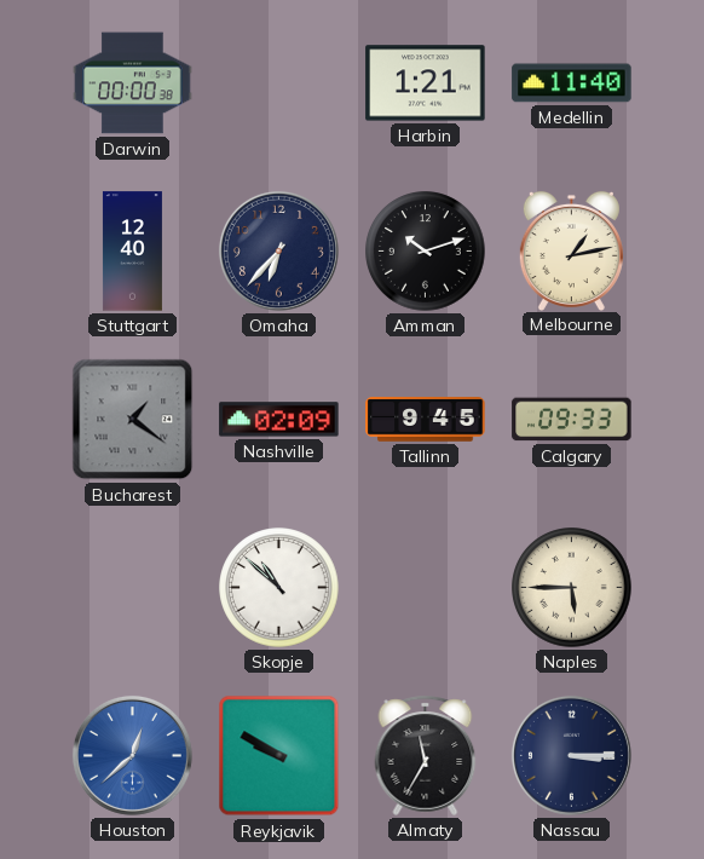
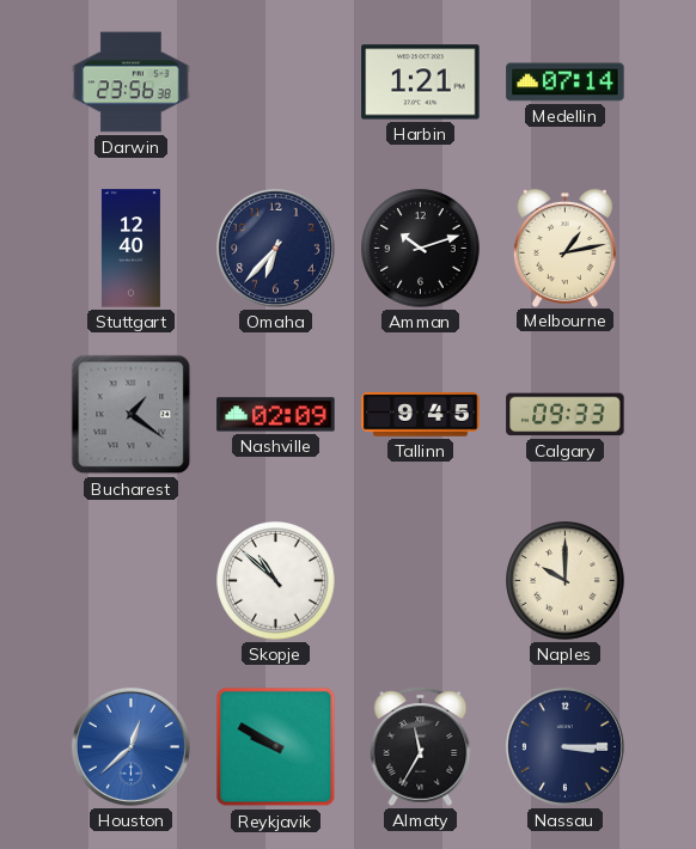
Darwin: 00:00 -> 23:56 (132, 83)
Medellin: 11:40 -> 07:14 (566, 83)
Naples: 5:45 -> 10:00 (566, 581)
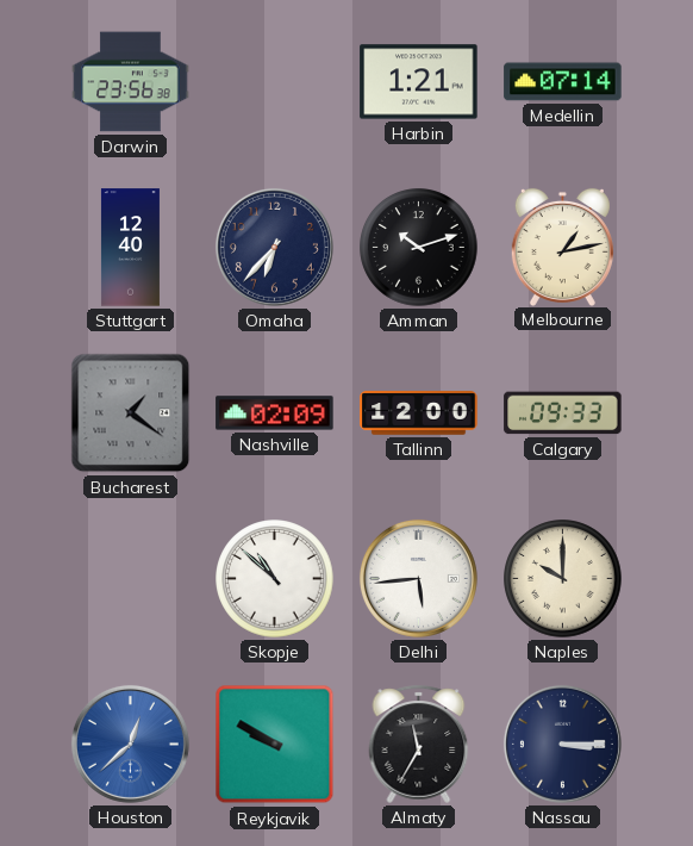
Tallinn: 9:45 -> 12:00 (419, 413)
Delhi: none -> 5:44 (418, 578)
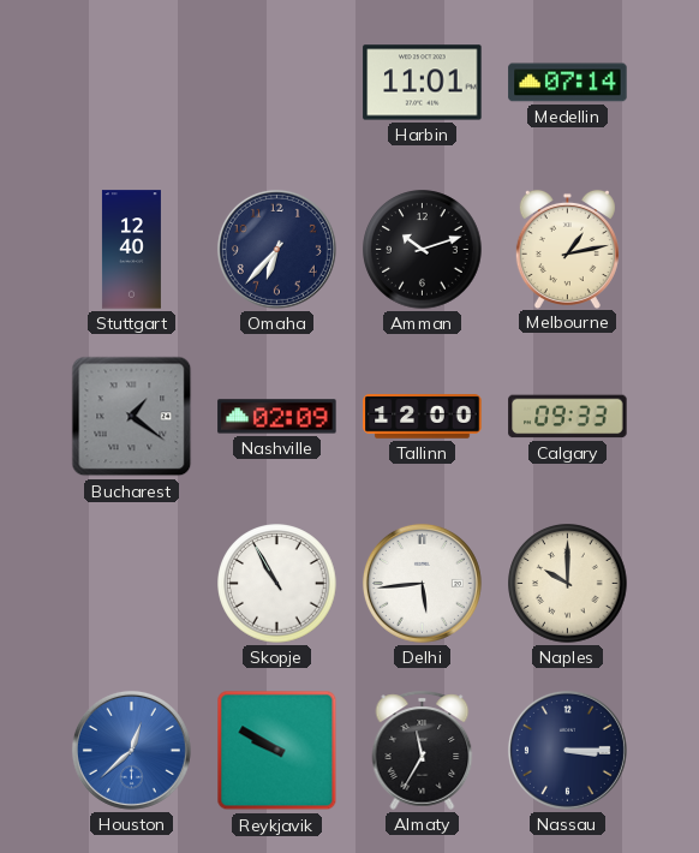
Darwin: 23:56 -> none (131, 82)
Harbin: 1:21 -> 11:01 (423, 83)
Skopje: 10:52 -> 10:55 (277, 584)
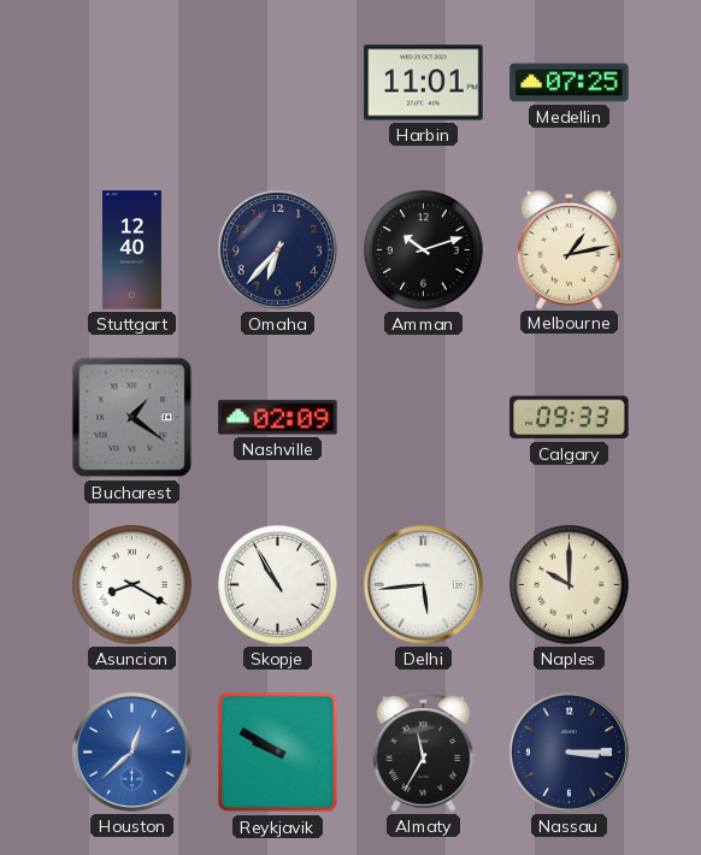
Medellin: 07:14 -> 07:25 (570, 83)
Tallinn: 12:00 -> none (423, 417)
Asuncion: none -> 8:20 (132, 585)
